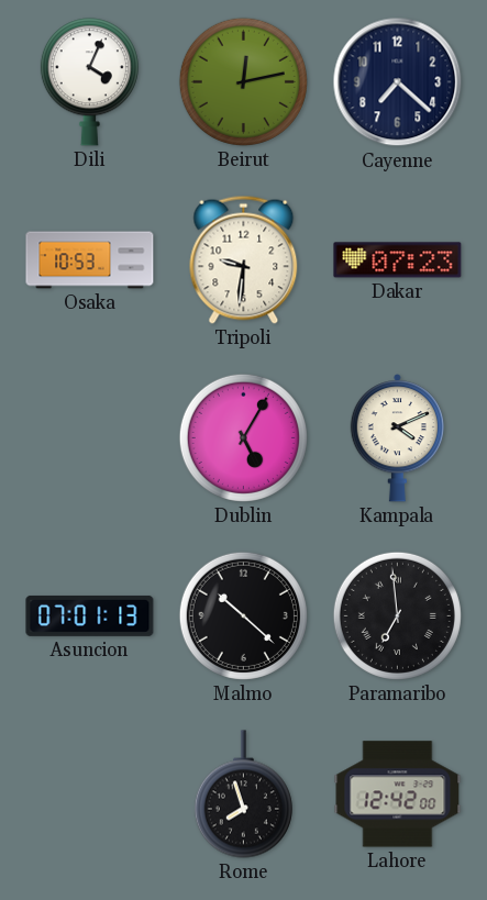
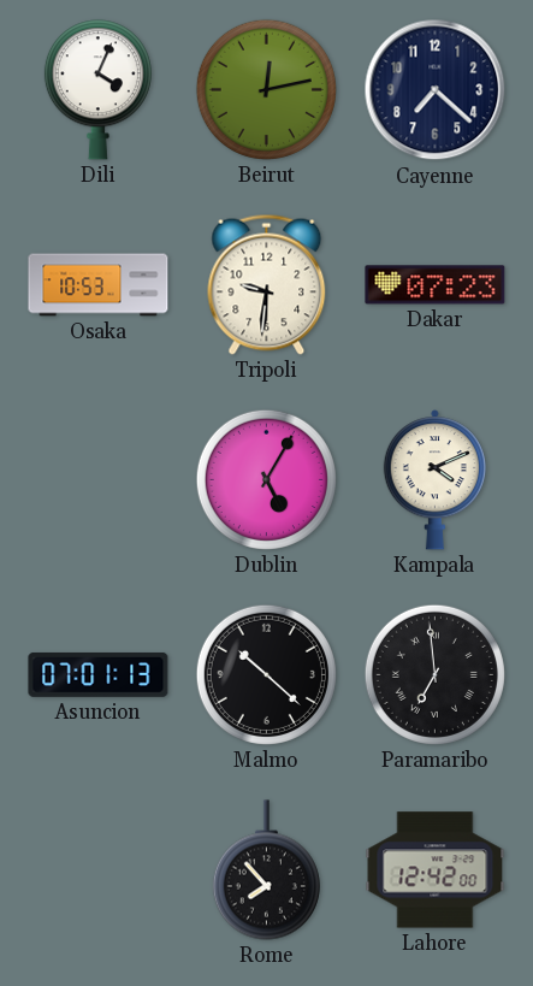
Rome: 7:57 -> 7:53 (266, 870)
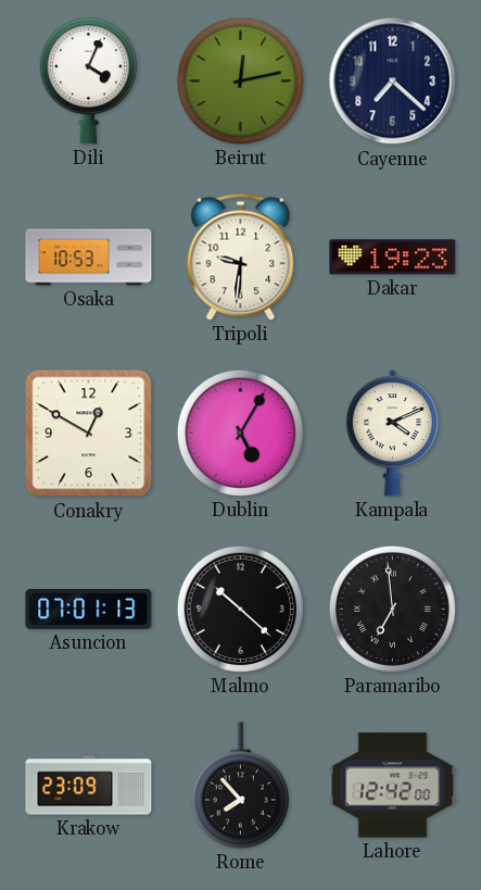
Dakar: 07:23 -> 19:23 (393, 258)
Conakry: none -> 12:50 (89, 434)
Krakow: none -> 23:09 (89, 786)
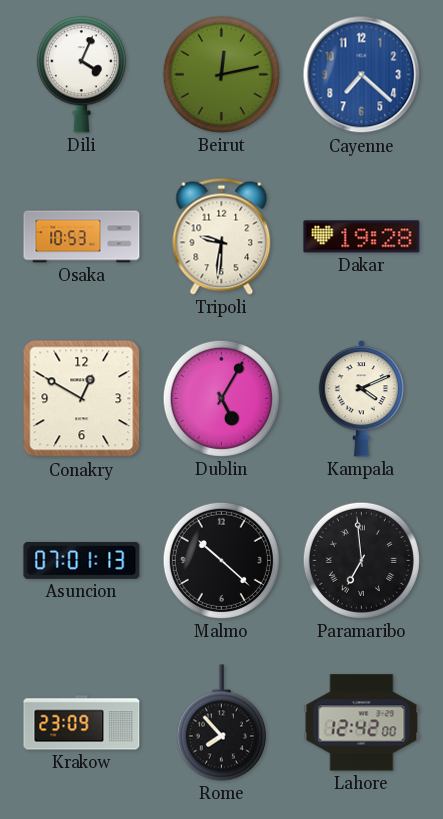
Cayenne dial: navy -> blue (362, 75)
Dakar: 19:23 -> 19:28 (362, 237)
